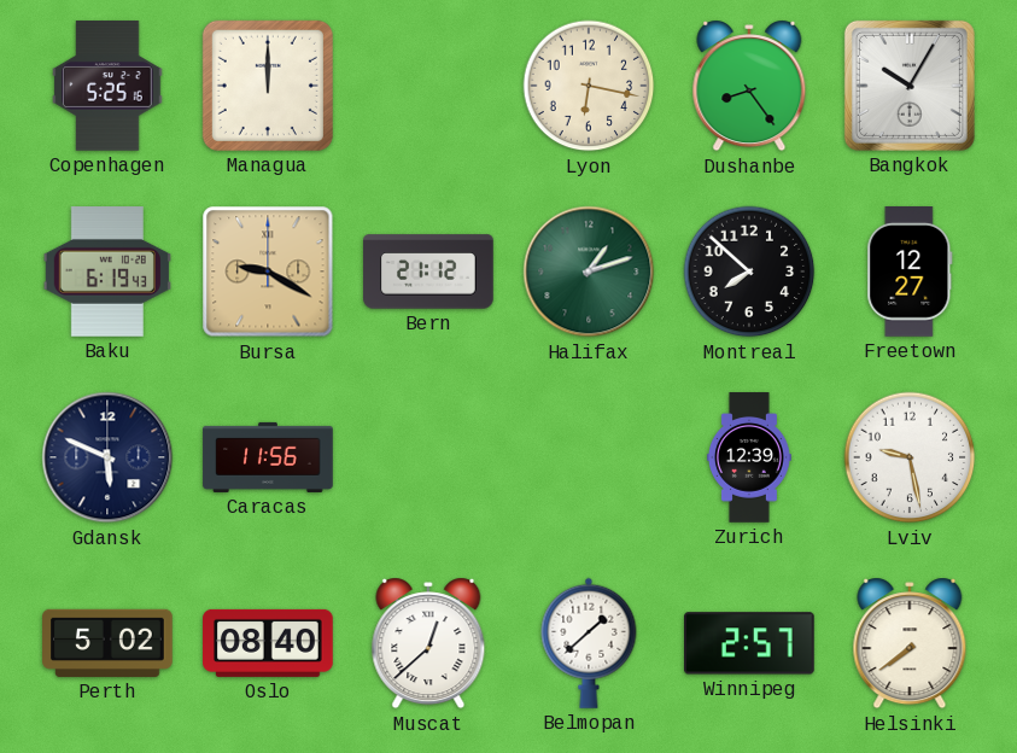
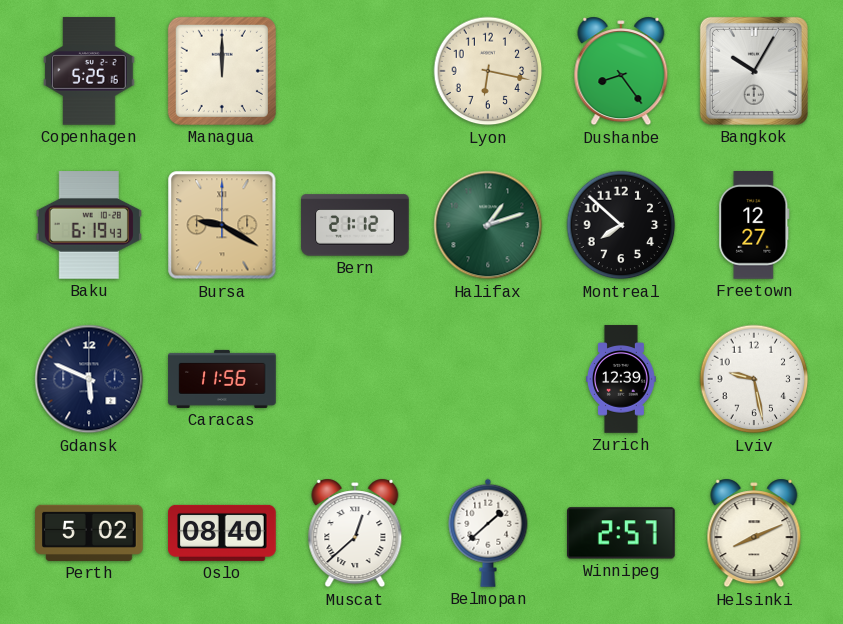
Helsinki: 7:39 -> 8:11 (754, 533)
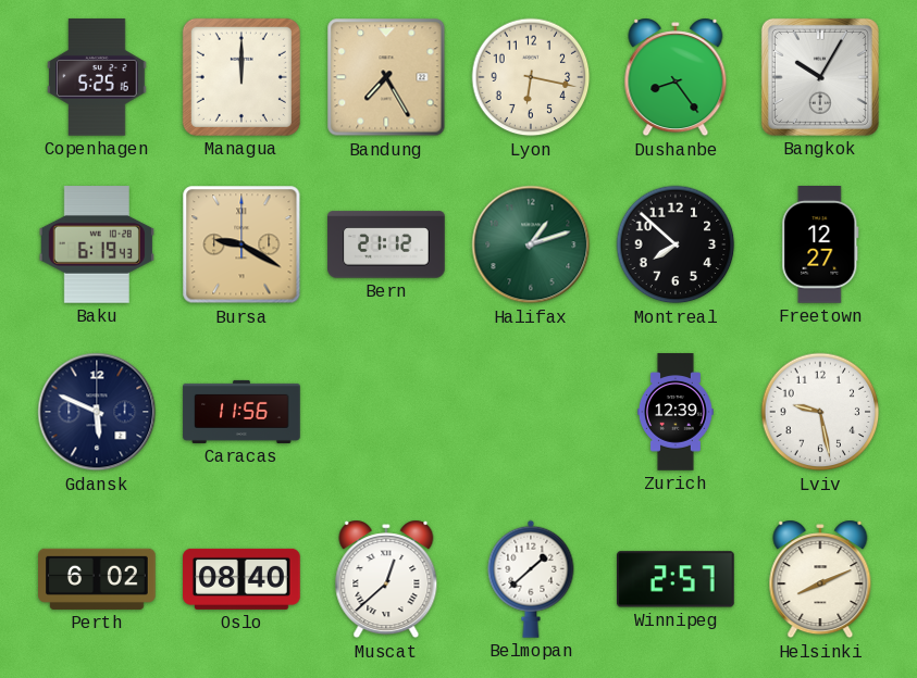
Bandung: none -> 7:25 (386, 77)
Perth: 5:02 -> 6:02 (97, 579)
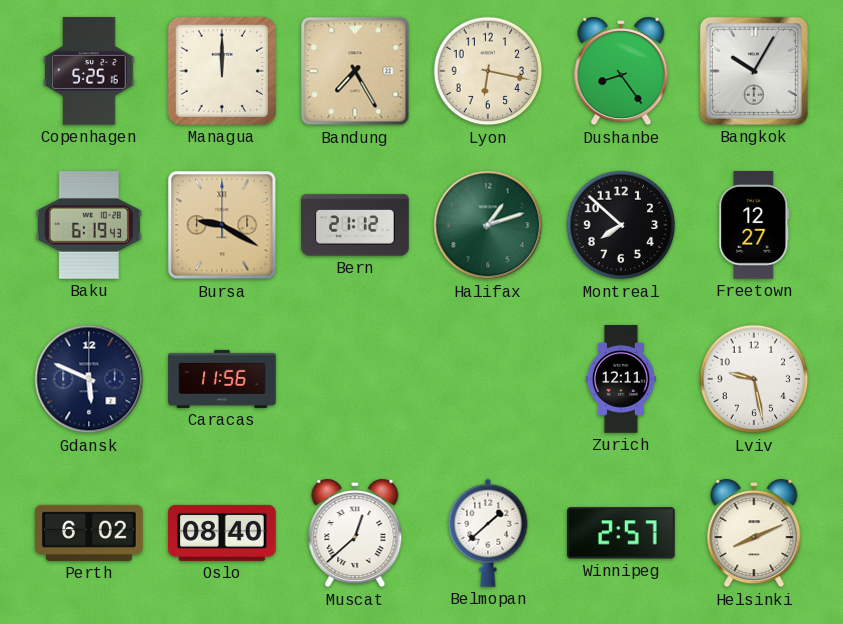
Zurich: 12:39 -> 12:11 (621, 379)
